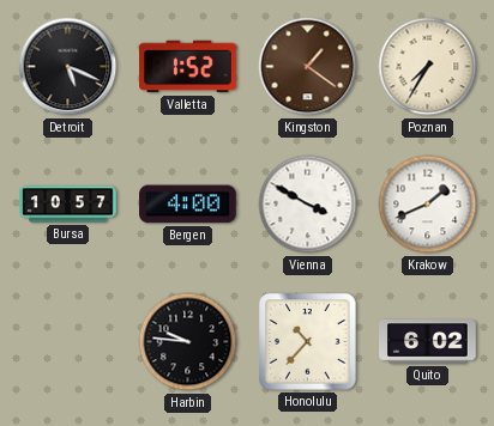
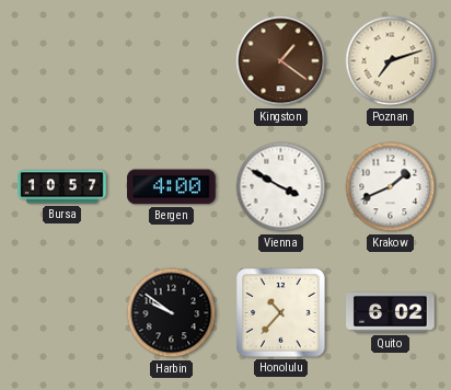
Detroit: 5:19 -> none (68, 67)
Valletta: 1:52 -> none (188, 67)
Poznan: 7:35 -> 7:12 (391, 61)
Harbin: 9:46 -> 9:51 (172, 313)
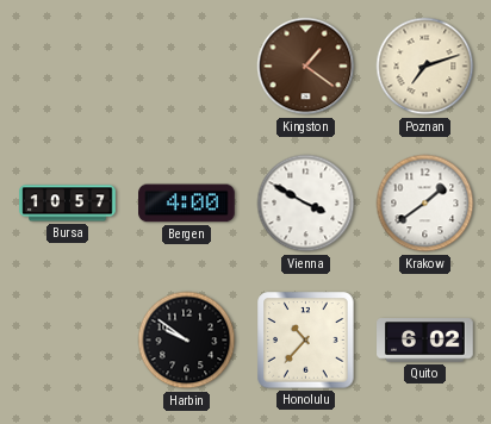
Krakow: 1:41 -> 1:39 (425, 204)
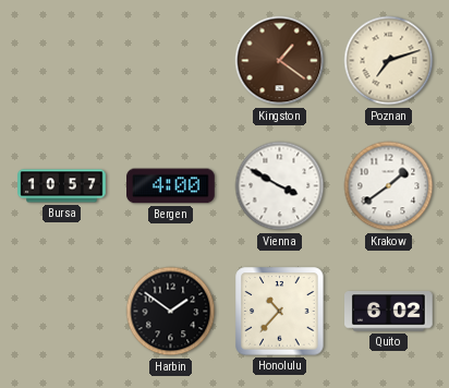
Harbin: 9:51 -> 1:51 (171, 312)
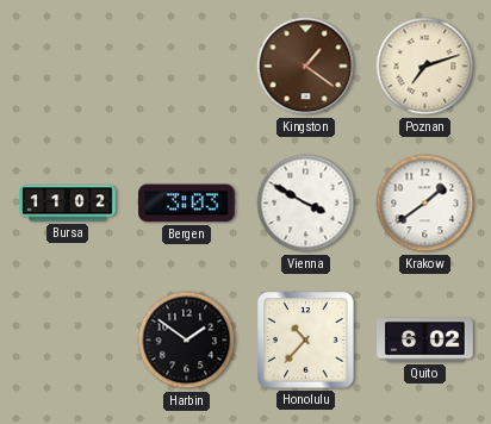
Bursa: 10:57 -> 11:02 (68, 204)
Bergen: 4:00 -> 3:03 (187, 204)
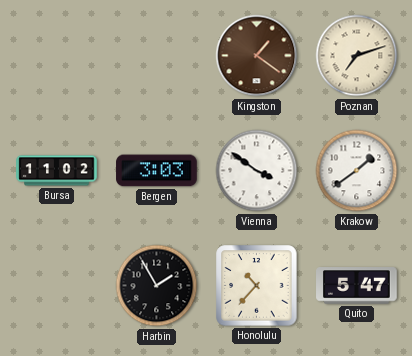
Vienna: 3:50 -> 3:51 (257, 171)
Harbin: 1:51 -> 1:55 (157, 286)
Quito: 6:02 -> 5:47 (357, 286)
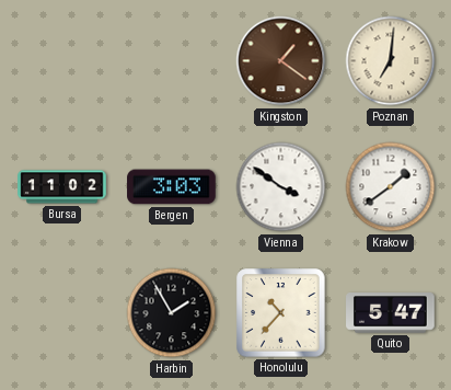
Poznan: 7:12 -> 7:01 (391, 61)
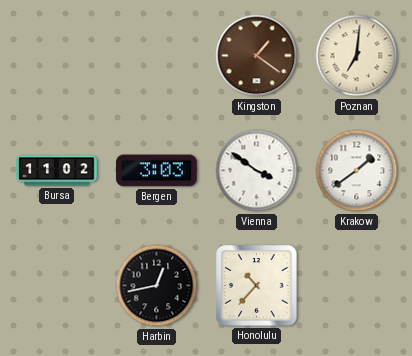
Harbin: 1:55 -> 12:43 (157, 286)
Quito: 5:47 -> none (391, 313)
